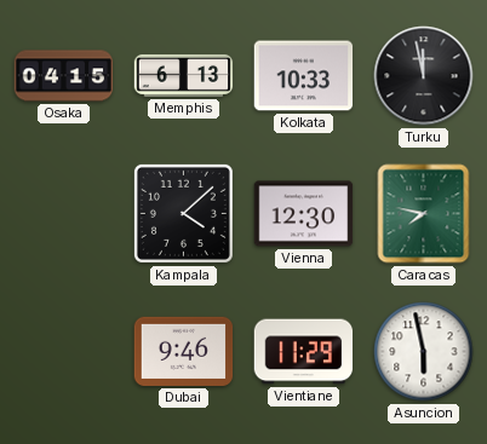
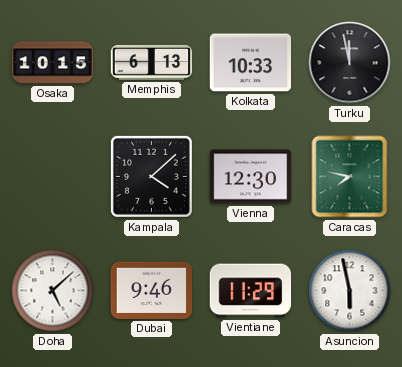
Osaka: 04:15 -> 10:15 (53, 63)
Doha: none -> 5:08 (53, 291)
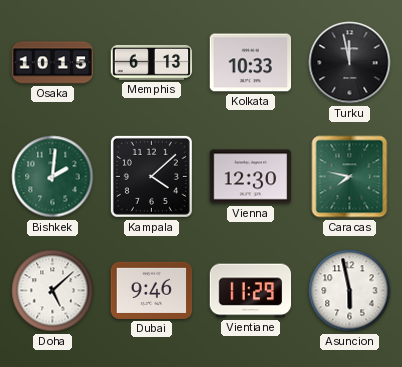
Bishkek: none -> 2:01 (53, 177)
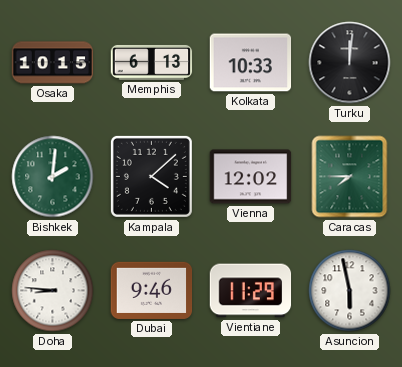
Turku: 11:58 -> 12:01 (350, 63)
Vienna: 12:30 -> 12:02 (251, 177)
Caracas: 7:47 -> 7:45 (350, 177)
Doha: 5:08 -> 8:46 (53, 291)
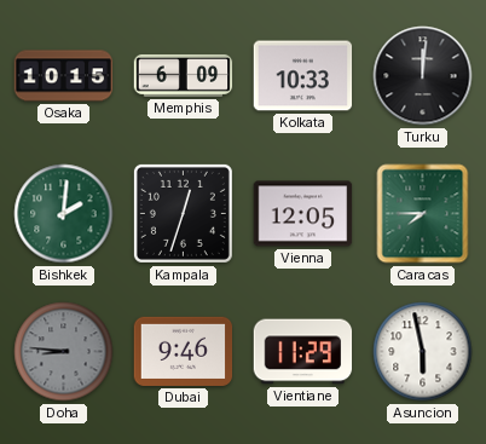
Memphis: 6:13 -> 6:09 (184, 75)
Kampala: 4:08 -> 12:33 (183, 213)
Vienna: 12:02 -> 12:05 (303, 214)
Doha dial: white -> grey (64, 352)
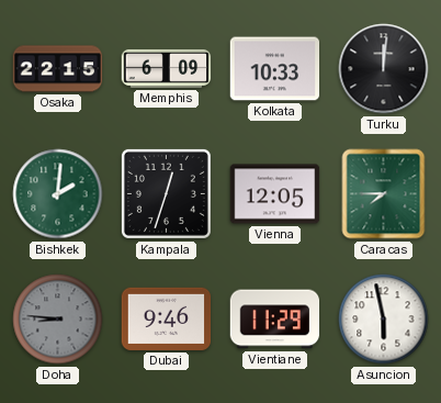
Osaka: 10:15 -> 22:15 (58, 69)
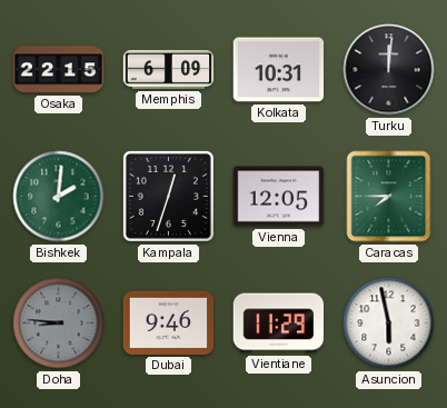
Kolkata: 10:33 -> 10:31 (279, 70)
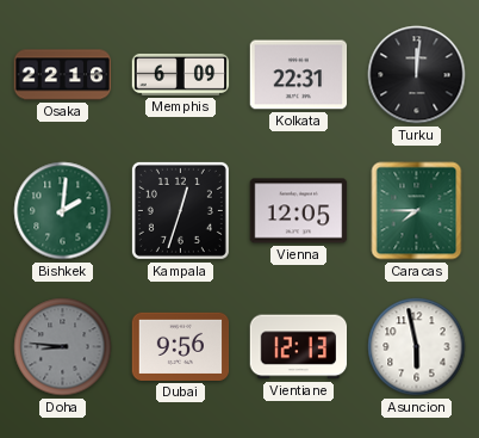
Osaka: 22:15 -> 22:16 (63, 75)
Kolkata: 10:31 -> 22:31 (299, 75)
Dubai: 9:46 -> 9:56 (181, 346)
Vientiane: 11:29 -> 12:13 (299, 347)
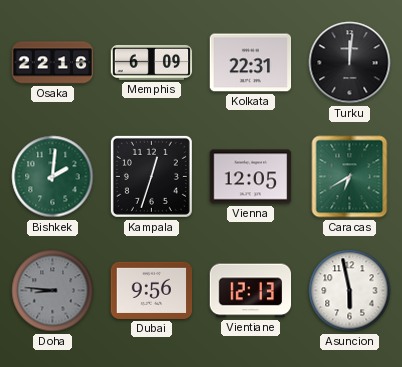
Caracas: 7:45 -> 6:40 (350, 177)
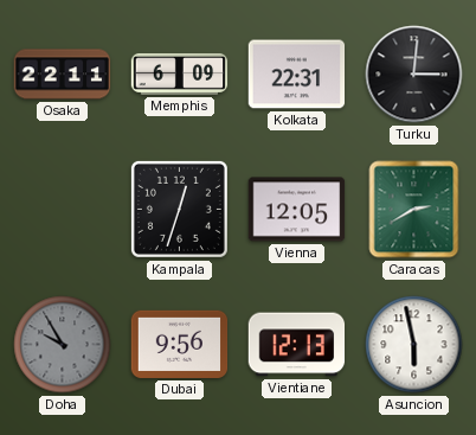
Osaka: 22:16 -> 22:11 (63, 75)
Turku: 12:01 -> 3:01 (414, 75)
Bishkek: 2:01 -> none (53, 177)
Caracas: 6:40 -> 2:40 (414, 210)
Doha: 8:46 -> 9:55 (63, 345)
